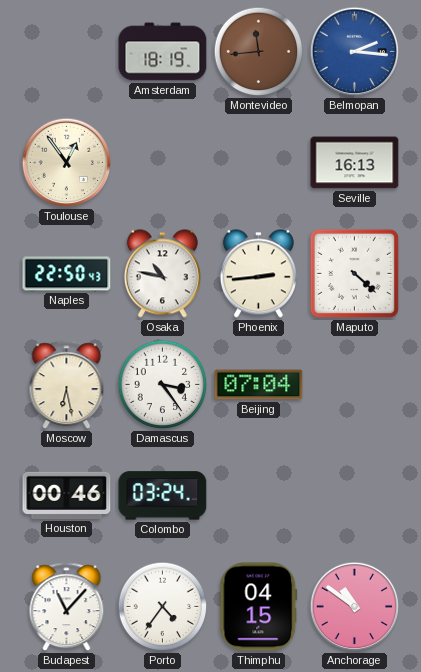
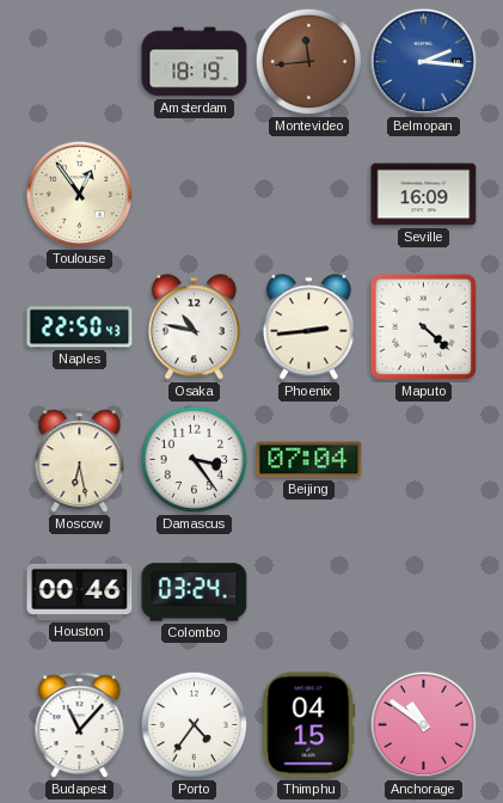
Seville: 16:13 -> 16:09 (424, 195)
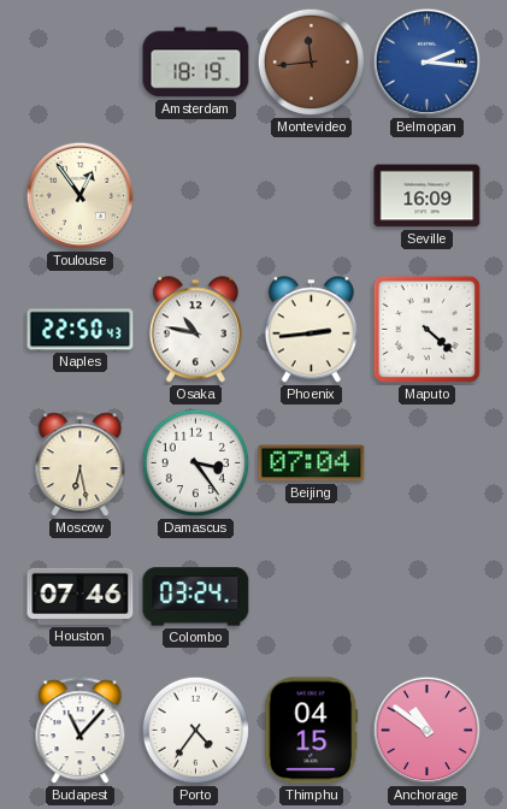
Houston: 00:46 -> 07:46 (81, 596)
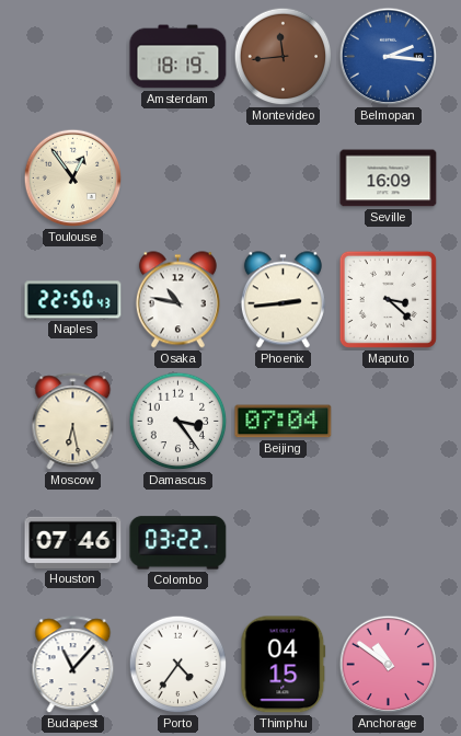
Maputo: 4:22 -> 3:22 (388, 299)
Colombo: 03:24 -> 03:22 (178, 543)
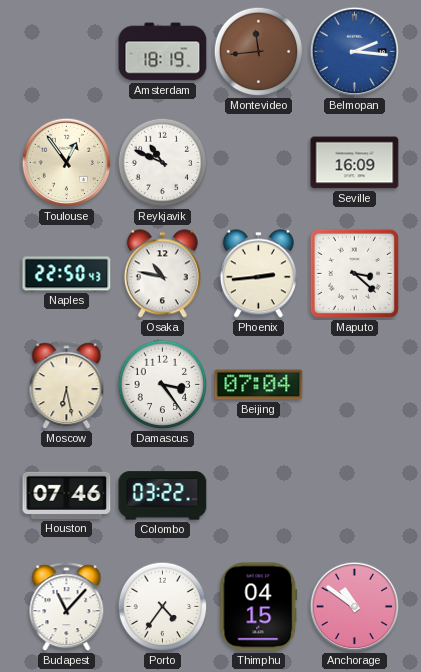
Reykjavik: none -> 10:49 (163, 163)
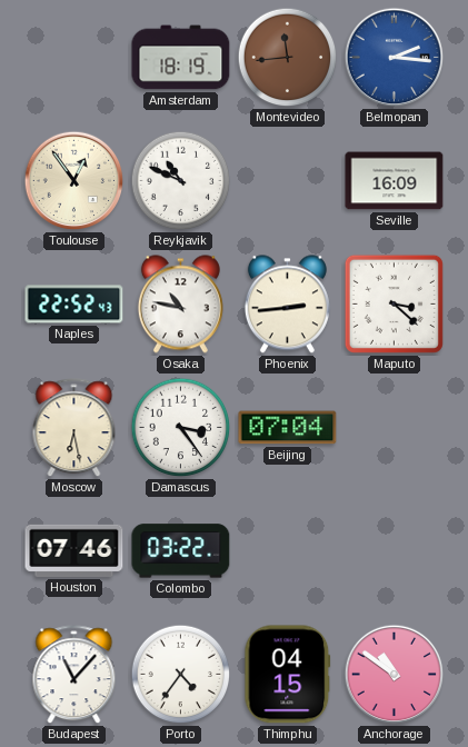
Naples: 22:50 -> 22:52 (74, 305)
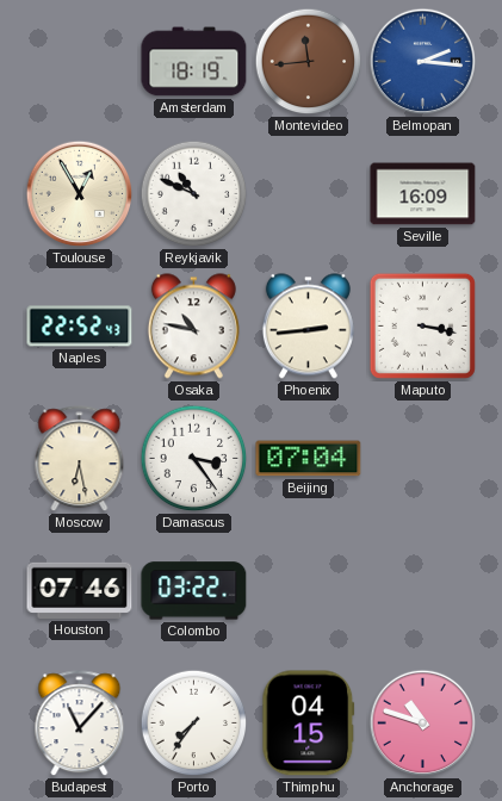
Toulouse: 12:54 -> 12:55 (80, 194)
Maputo: 3:22 -> 3:17 (422, 325)
Porto: 4:36 -> 7:36 (194, 724)
Anchorage: 10:51 -> 10:48 (423, 724)
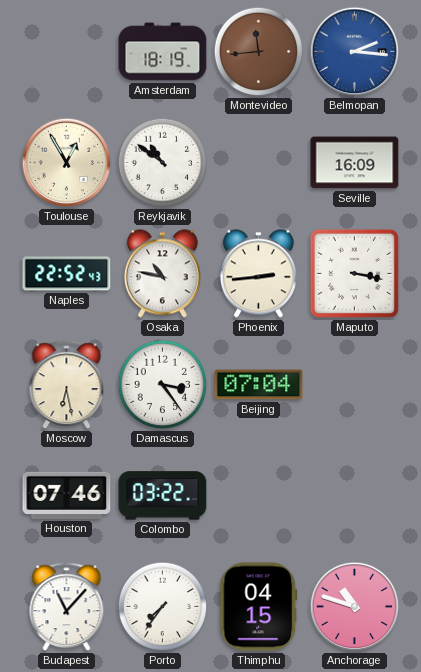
Reykjavik: 10:49 -> 10:51 (163, 163)
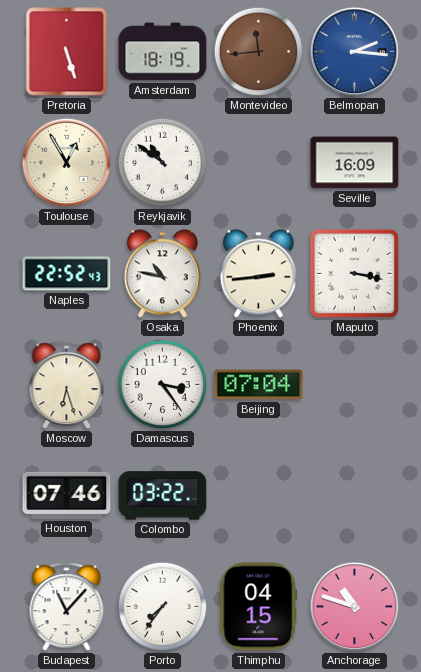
Pretoria: none -> 5:27 (67, 52)
Moscow: 6:28 -> 6:27 (67, 385)
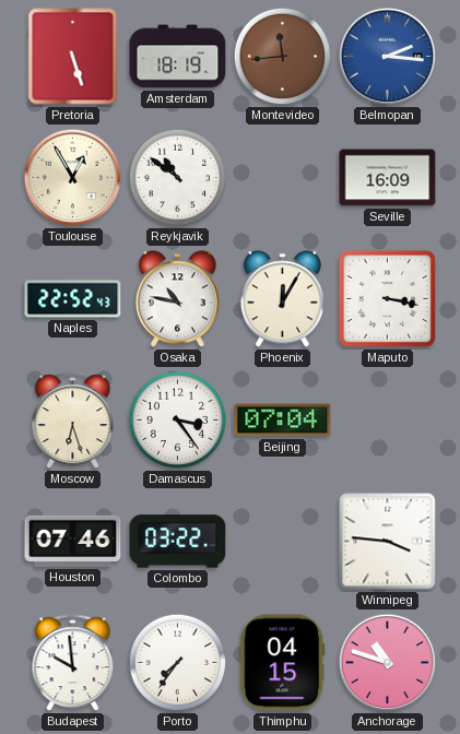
Phoenix: 2:44 -> 12:05 (282, 299)
Winnipeg: none -> 3:46 (388, 542)
Budapest: 11:07 -> 9:59 (73, 663)
